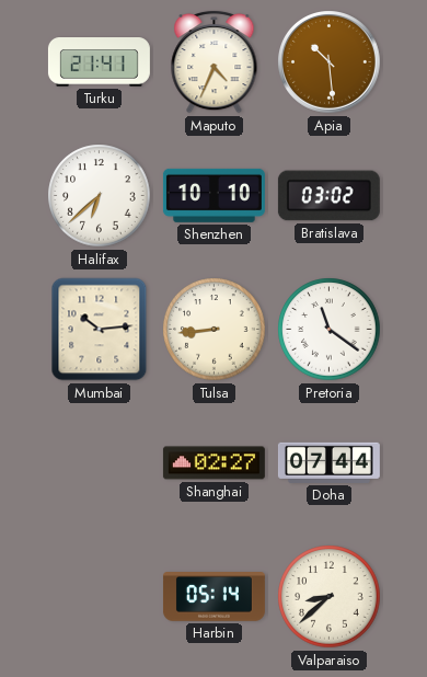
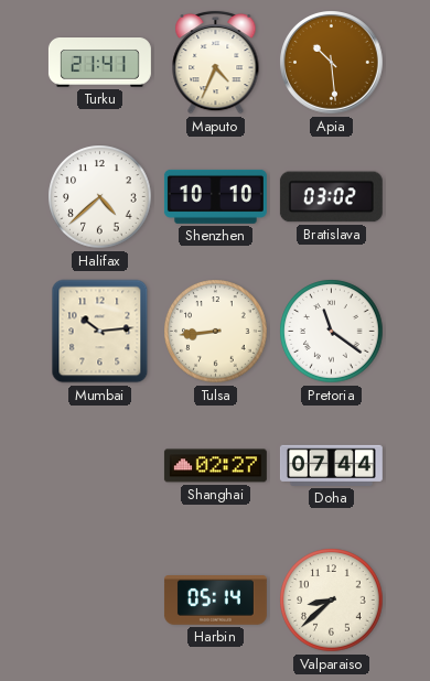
Halifax: 6:38 -> 4:38 (100, 197)
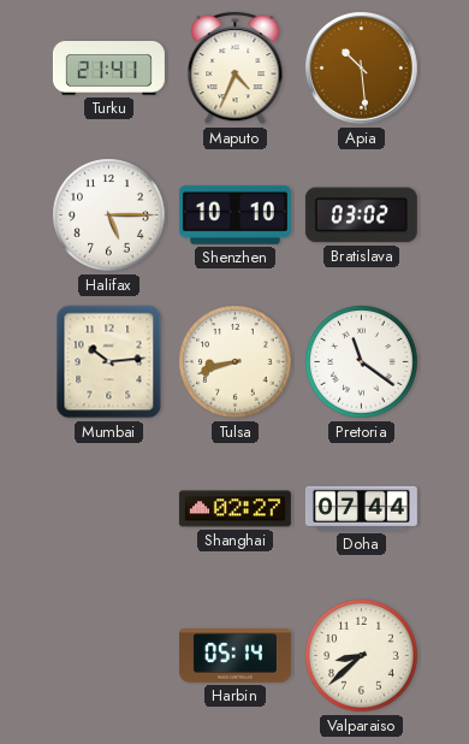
Halifax: 4:38 -> 5:15 (109, 215)
Tulsa: 8:44 -> 8:42 (236, 362)
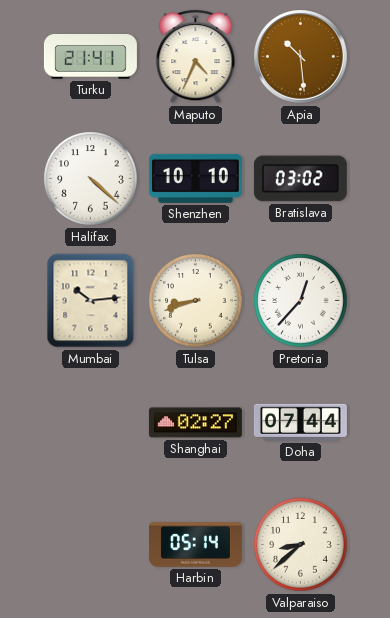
Halifax: 5:15 -> 4:22 (91, 179)
Pretoria: 11:21 -> 12:37 (301, 301)
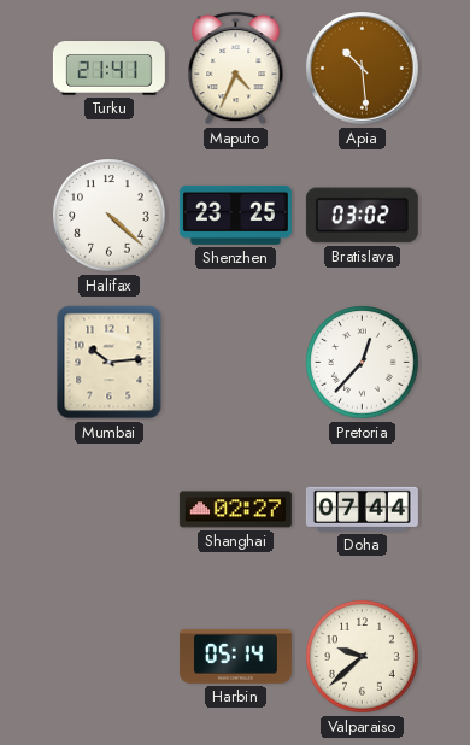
Shenzhen: 10:10 -> 23:25 (235, 215)
Tulsa: 8:42 -> none (196, 301)
Valparaiso: 8:38 -> 9:38 (363, 657)
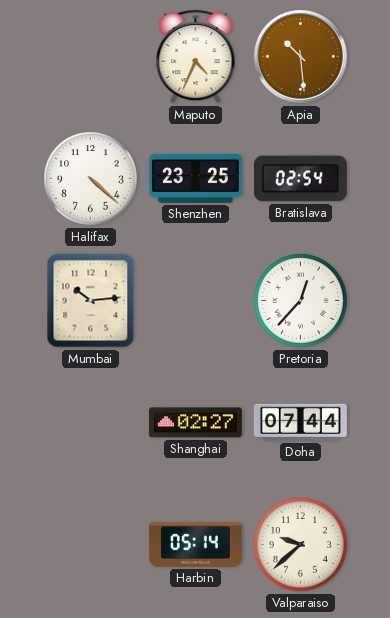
Turku: 21:41 -> none (108, 69)
Bratislava: 03:02 -> 02:54 (300, 179)
